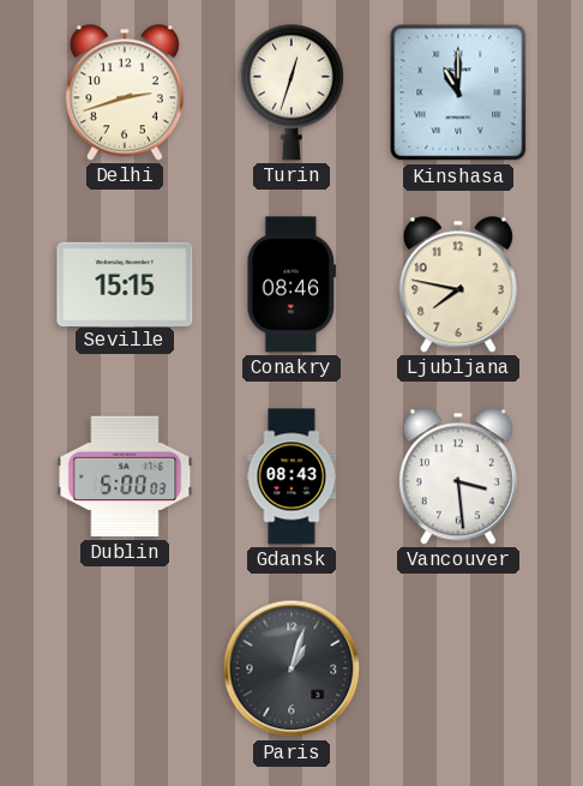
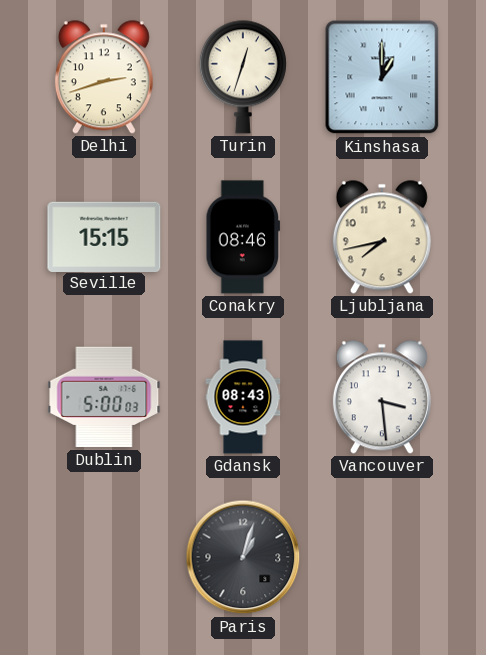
Kinshasa: 11:00 -> 1:00 (382, 77)
Ljubljana: 7:47 -> 7:43 (382, 237)
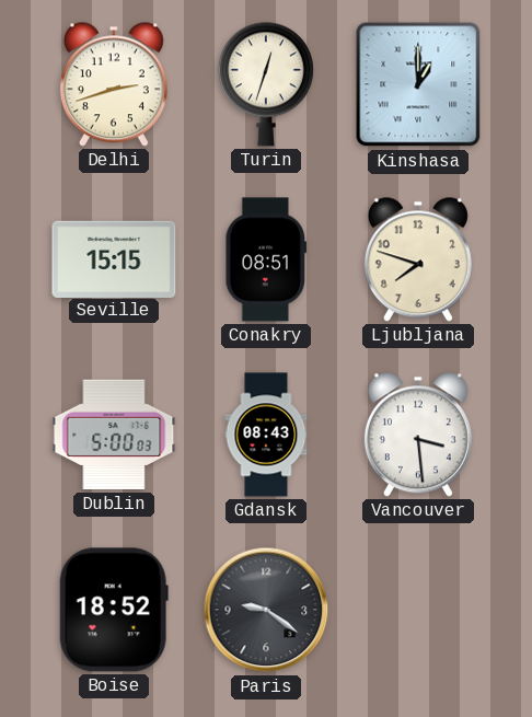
Conakry: 08:46 -> 08:51 (266, 259)
Ljubljana: 7:43 -> 7:48 (418, 259)
Boise: none -> 18:52 (114, 610)
Paris: 1:03 -> 9:21 (266, 610)
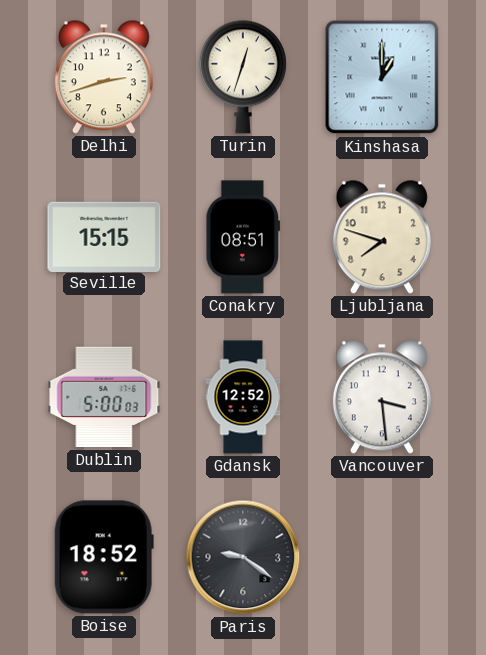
Gdansk: 08:43 -> 12:52 (243, 397)
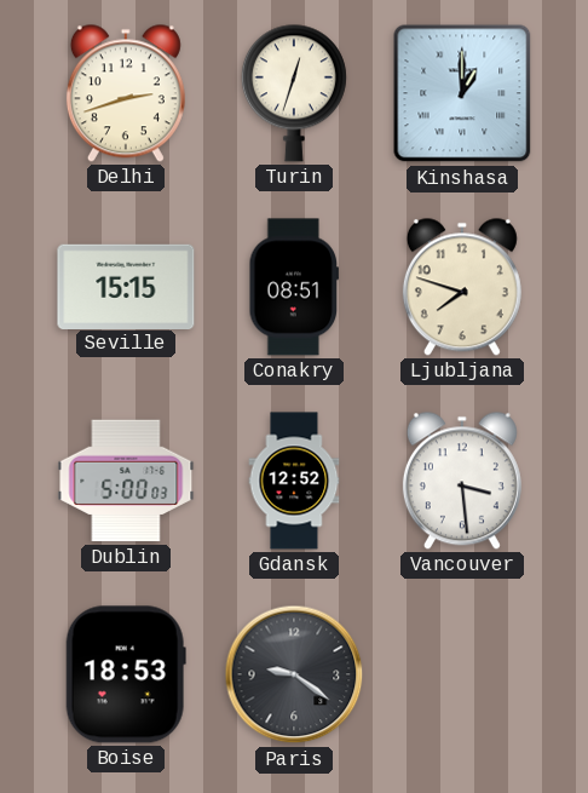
Boise: 18:52 -> 18:53 (126, 674)
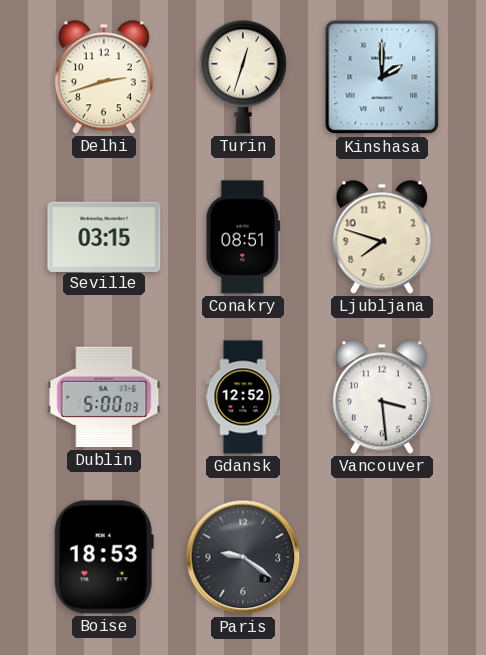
Kinshasa: 1:00 -> 2:00 (382, 77)
Seville: 15:15 -> 03:15 (104, 236)
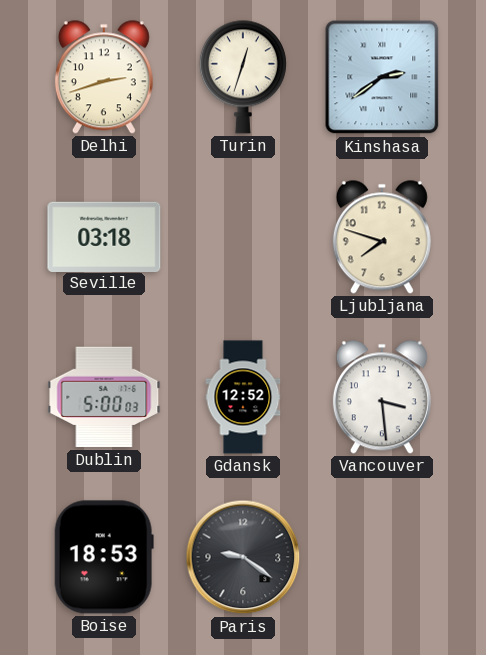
Kinshasa: 2:00 -> 2:39 (382, 77)
Seville: 03:15 -> 03:18 (104, 236)
Conakry: 08:51 -> none (243, 237)
